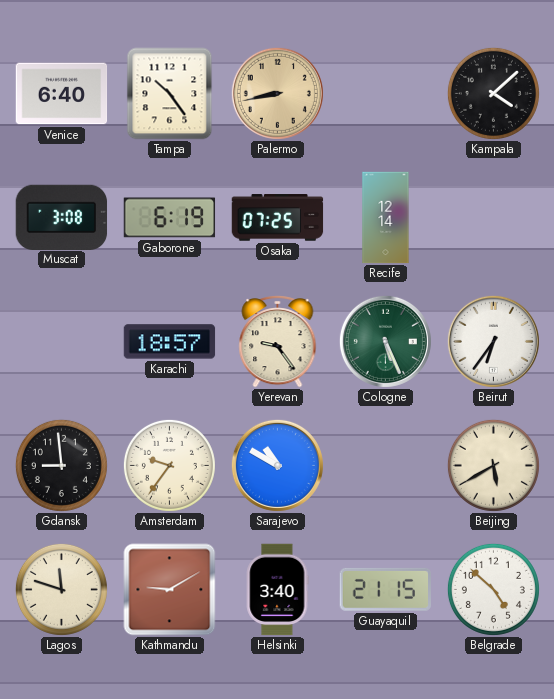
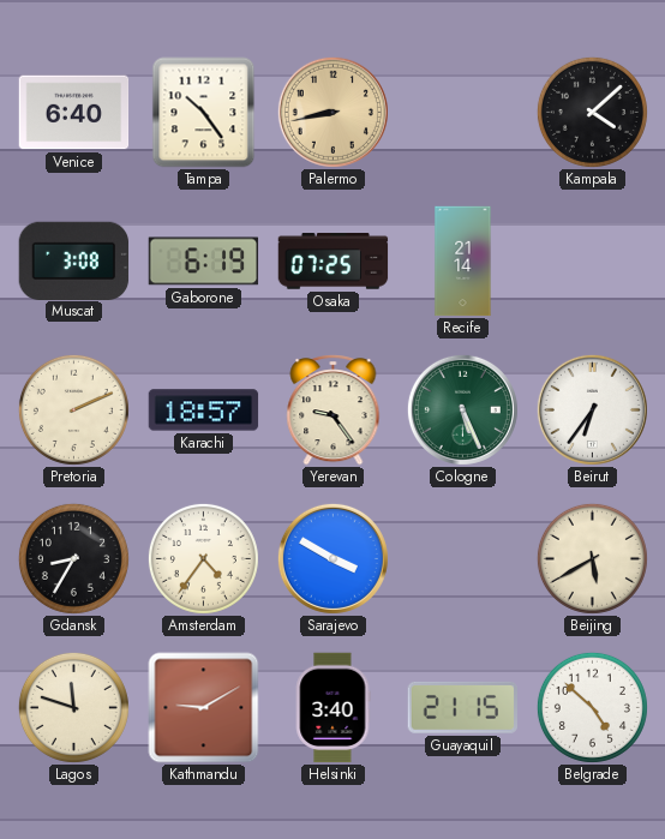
Recife: 12:14 -> 21:14 (463, 262)
Pretoria: none -> 2:11 (73, 409)
Gdansk: 8:59 -> 8:35 (73, 558)
Amsterdam: 9:36 -> 4:36 (203, 558)
Sarajevo: 10:50 -> 3:50 (332, 558)
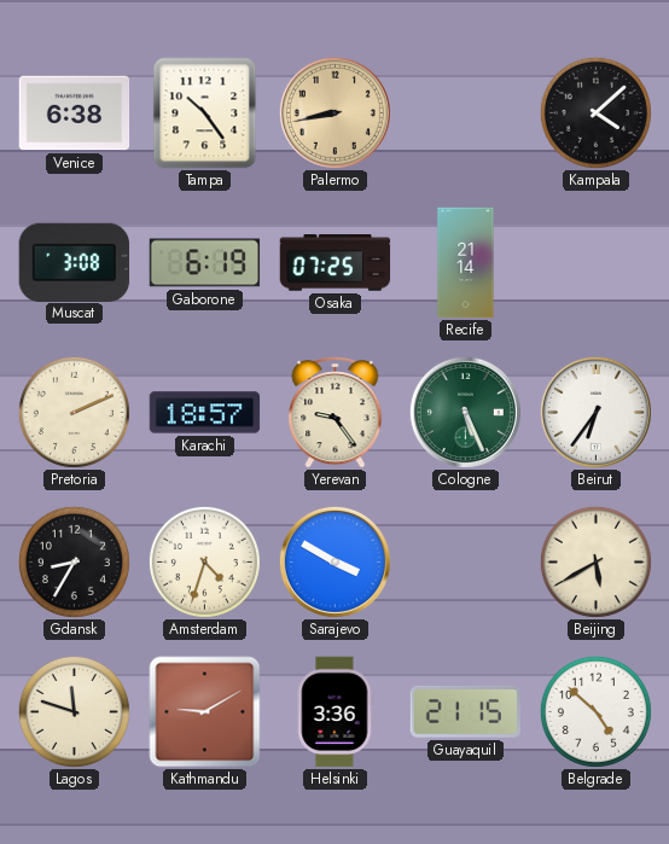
Venice: 6:40 -> 6:38 (75, 113)
Amsterdam: 4:36 -> 4:33 (204, 561)
Helsinki: 3:40 -> 3:36 (334, 712)
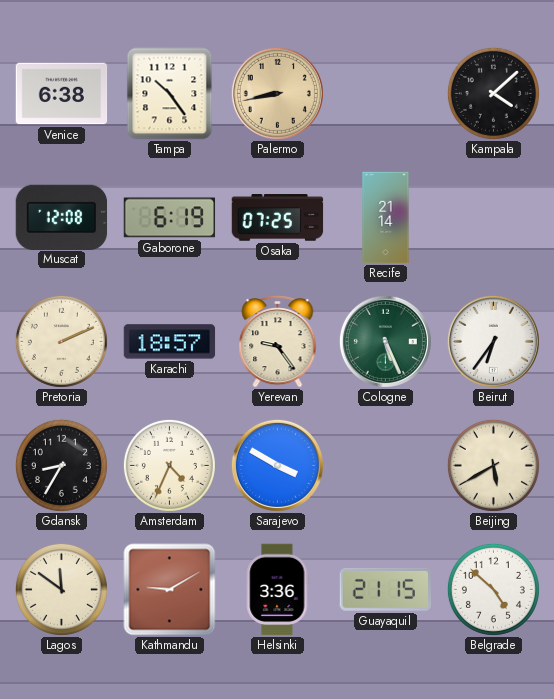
Muscat: 3:08 -> 12:08 (62, 217)
Amsterdam: 4:33 -> 4:34 (169, 465)
Lagos: 11:48 -> 11:51 (61, 589)
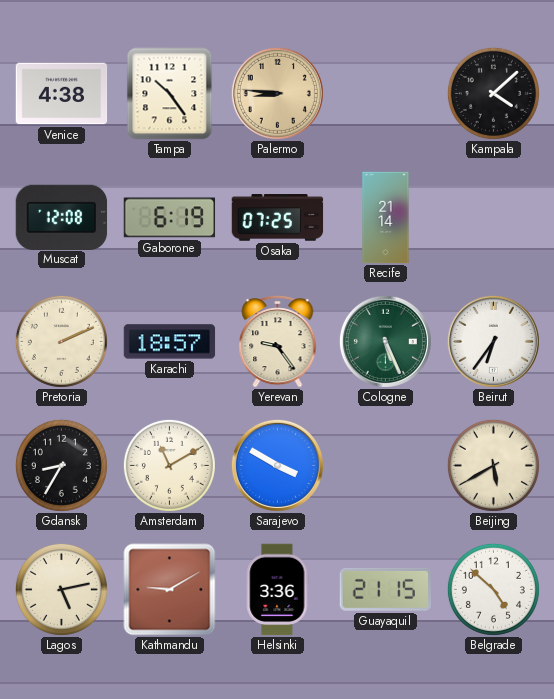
Venice: 6:38 -> 4:38 (62, 94)
Palermo: 8:43 -> 8:46 (277, 93)
Amsterdam: 4:34 -> 11:10 (169, 465)
Lagos: 11:51 -> 5:13 (61, 589)
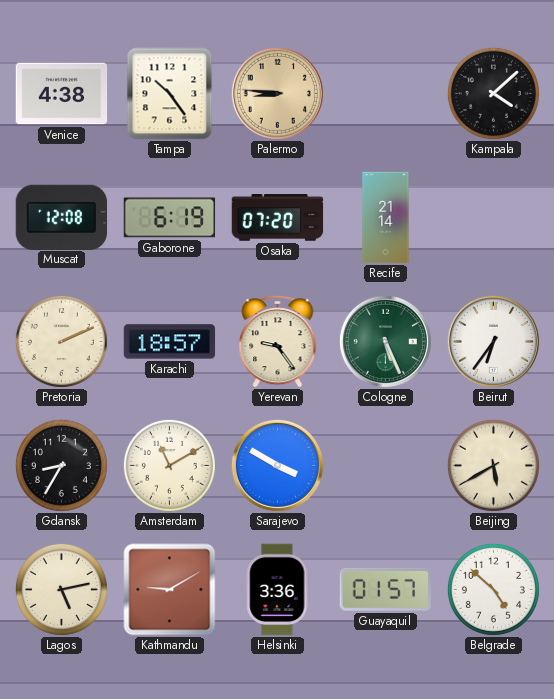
Osaka: 07:25 -> 07:20 (278, 218)
Guayaquil: 21:15 -> 01:57 (385, 589)
